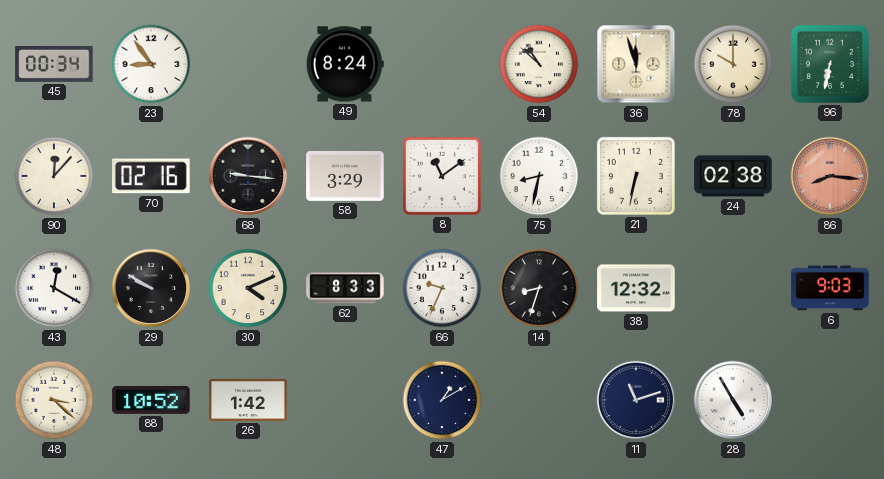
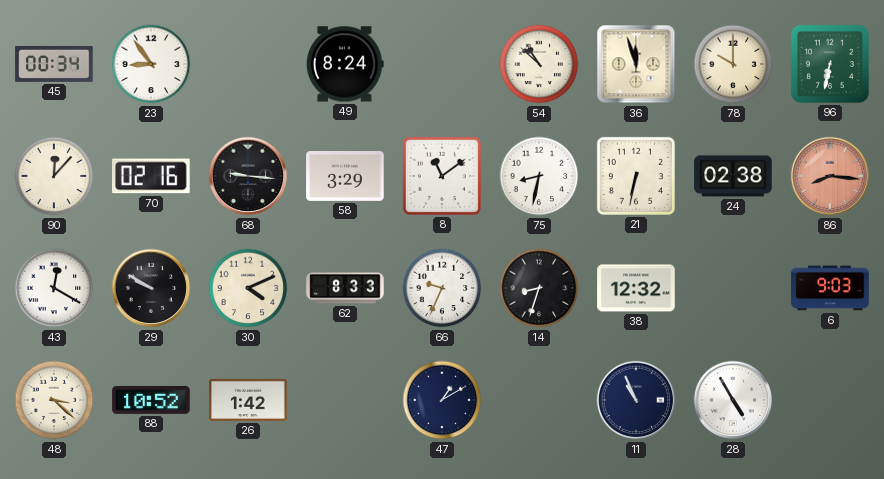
11: 11:12 -> 10:56 (636, 400)
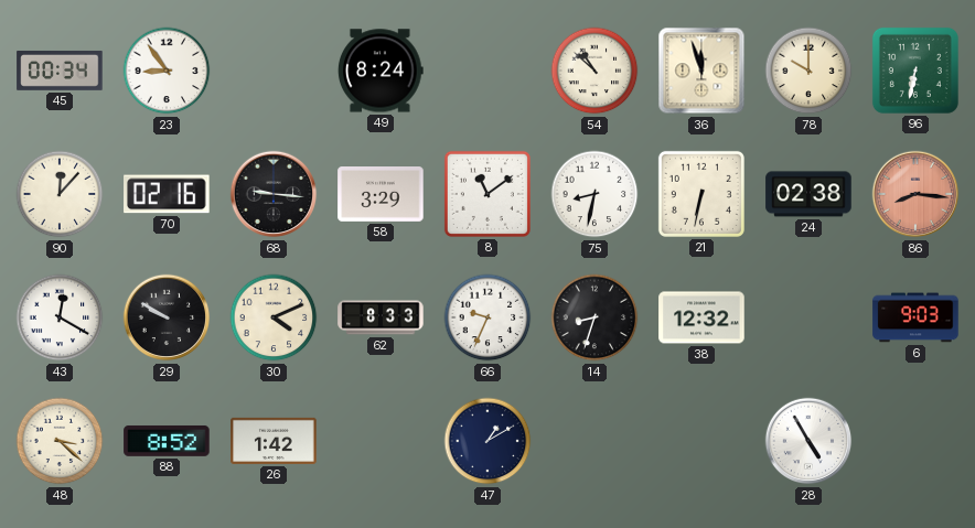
88: 10:52 -> 8:52 (167, 441)
11: 10:56 -> none (636, 400)
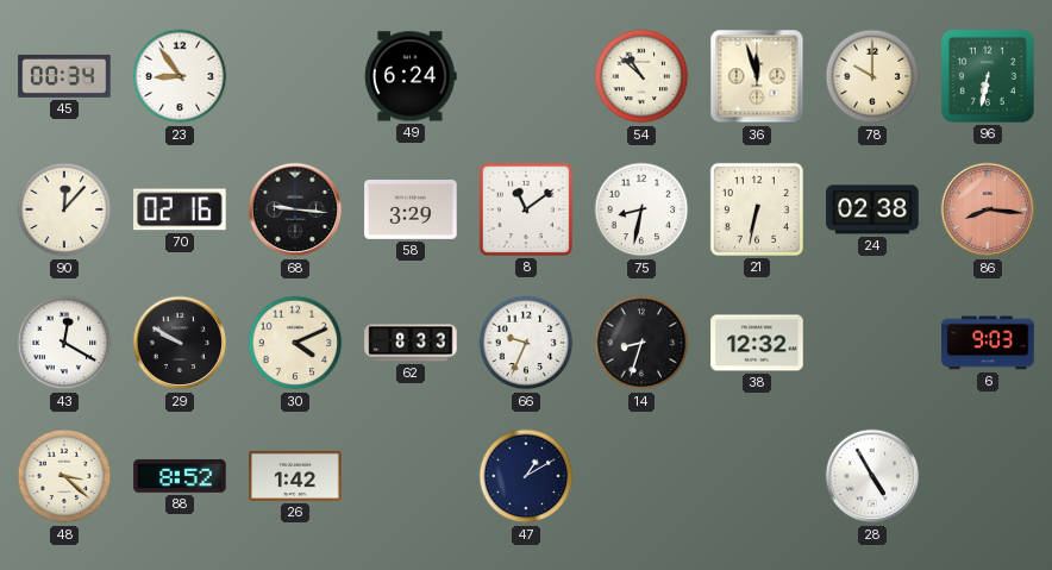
49: 8:24 -> 6:24 (411, 76)
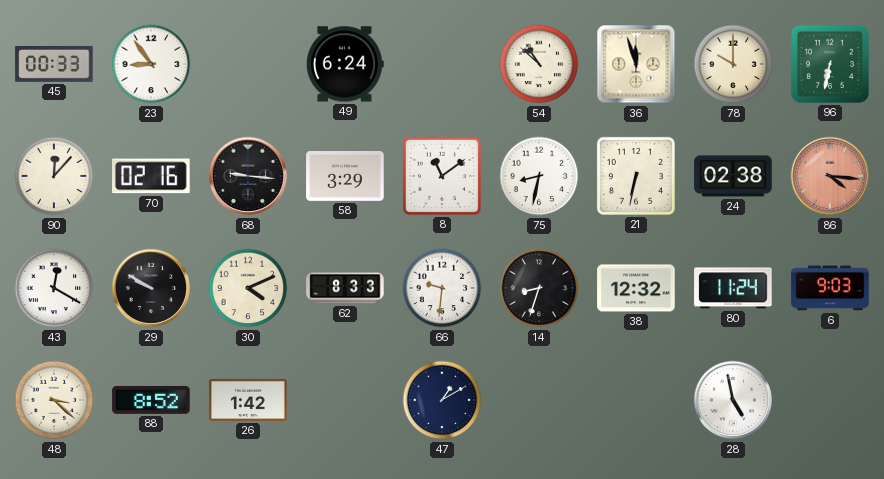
45: 00:34 -> 00:33 (54, 64)
86: 8:16 -> 4:16 (830, 176)
66: 9:34 -> 9:31 (442, 288)
80: none -> 11:24 (733, 288)
28: 4:55 -> 4:58 (733, 400)
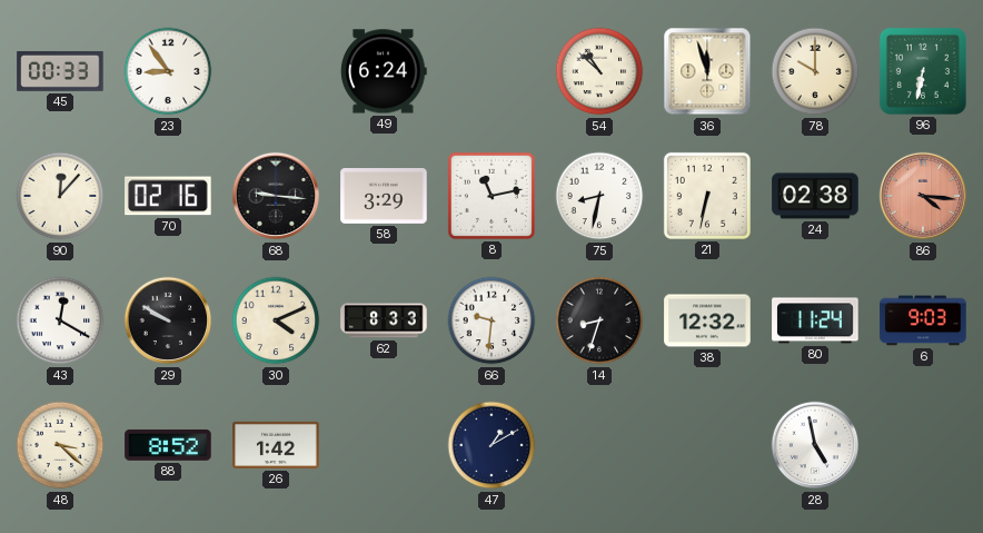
8: 11:09 -> 11:13 (491, 196)
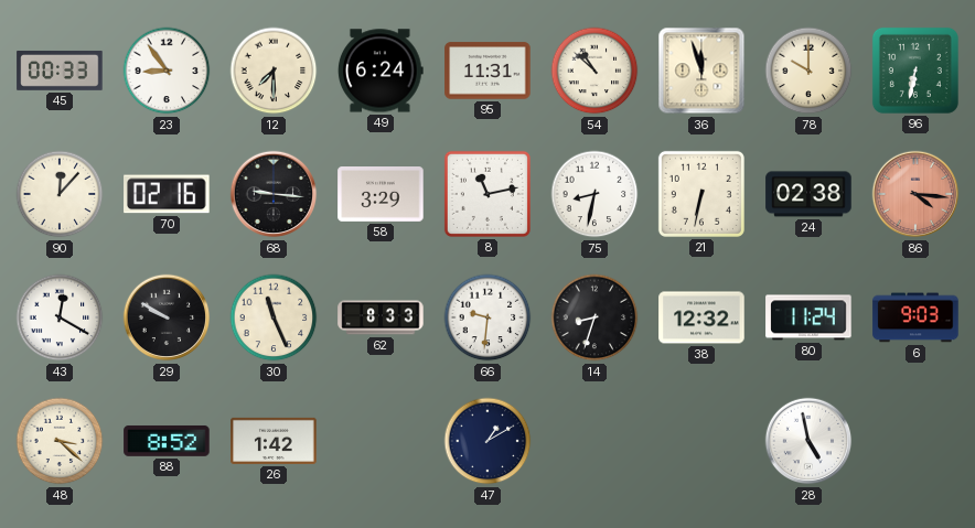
12: none -> 7:30 (274, 71)
95: none -> 11:31 (488, 71)
30: 4:11 -> 11:26 (274, 317)
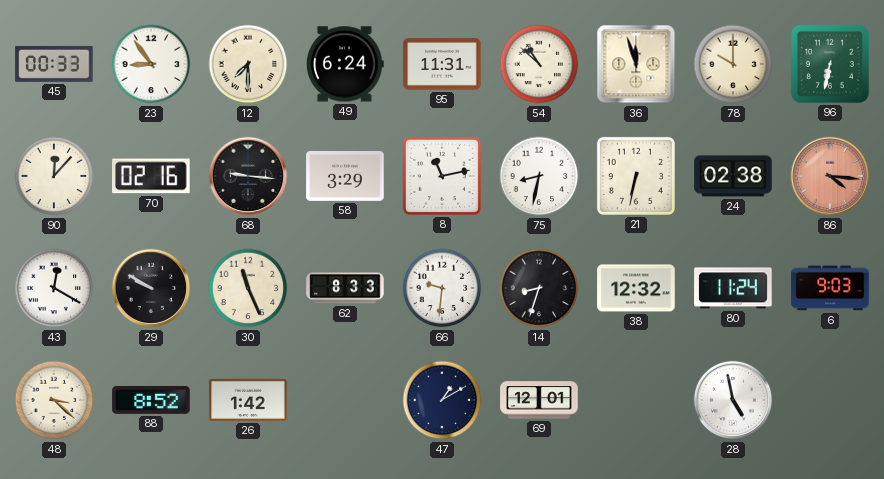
69: none -> 12:01 (539, 400)
